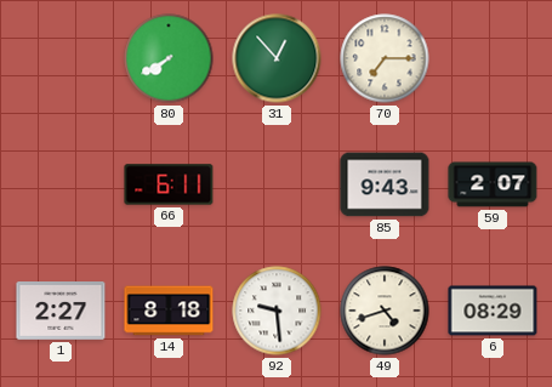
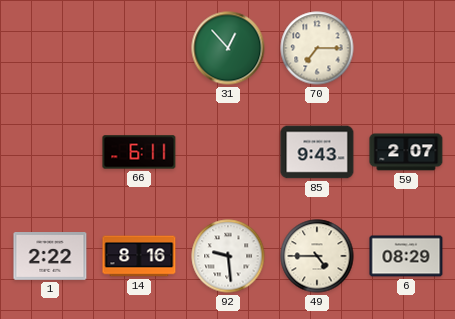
80: 7:40 -> none (169, 58)
1: 2:27 -> 2:22 (50, 257)
14: 8:18 -> 8:16 (139, 256)
49: 4:42 -> 4:45 (317, 256)
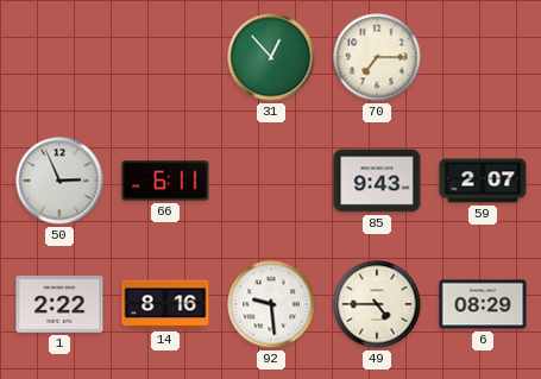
50: none -> 2:56 (59, 181)
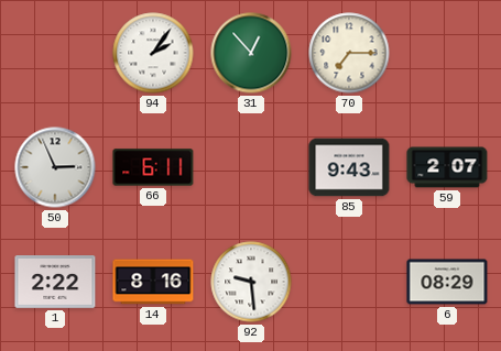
94: none -> 2:06 (153, 53)
49: 4:45 -> none (377, 304)
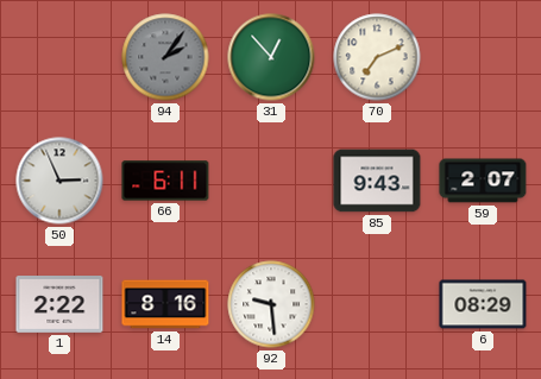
94 dial: white -> grey (165, 57)
70: 7:15 -> 7:11 (377, 57)
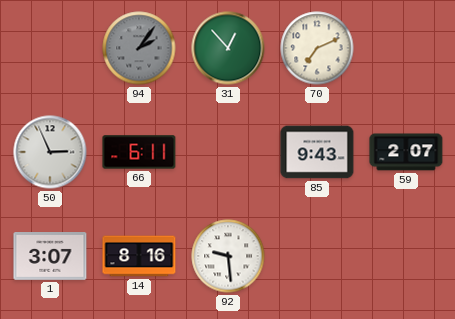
1: 2:22 -> 3:07 (50, 257)
6: 08:29 -> none (483, 304)
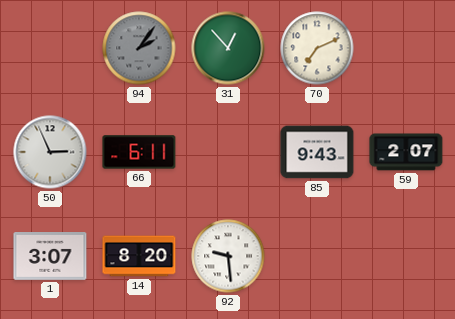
14: 8:16 -> 8:20 (139, 256)
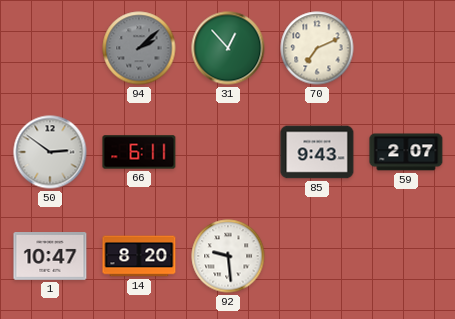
94: 2:06 -> 2:08 (139, 48)
50: 2:56 -> 2:51 (50, 152)
1: 3:07 -> 10:47 (50, 257)
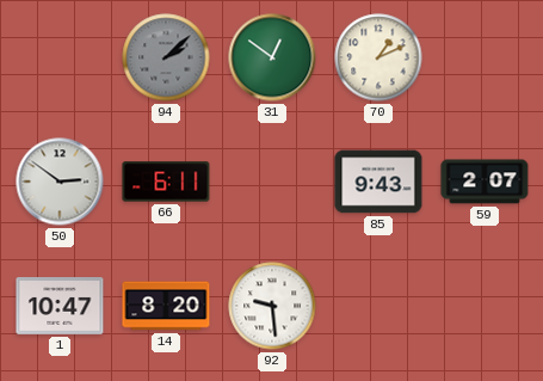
31: 12:53 -> 12:51 (272, 57)
70: 7:11 -> 1:11 (378, 57)
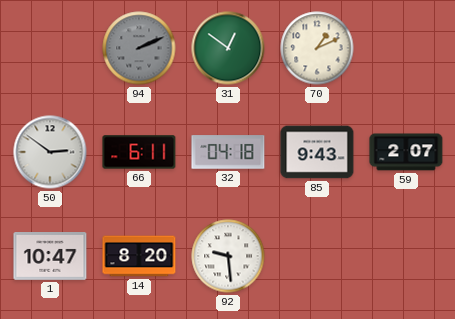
94: 2:08 -> 2:11 (139, 48)
32: none -> 04:18 (228, 152)
